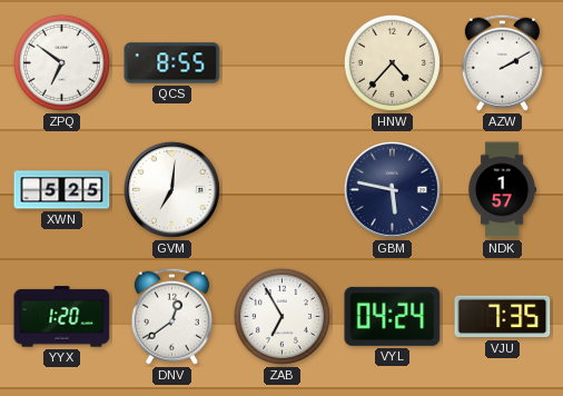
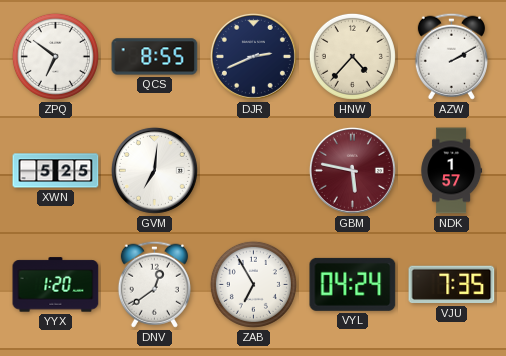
DJR: none -> 2:41 (253, 56)
GBM dial: navy -> burgundy (352, 170)
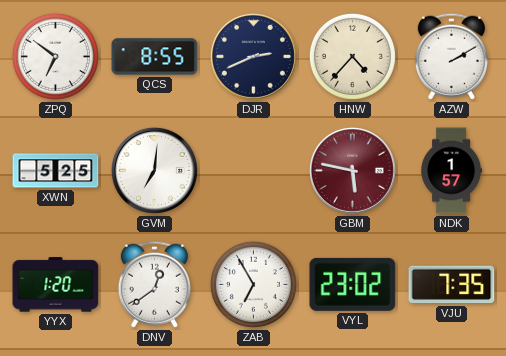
VYL: 04:24 -> 23:02 (353, 284)
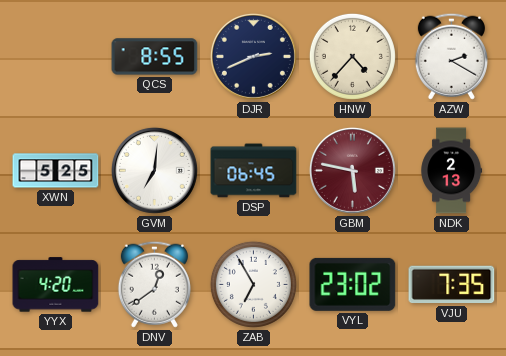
ZPQ: 6:51 -> none (55, 56)
AZW: 2:10 -> 2:20 (451, 56)
DSP: none -> 06:45 (254, 171)
NDK: 1:57 -> 2:13 (452, 171)
YYX: 1:20 -> 4:20 (56, 285)
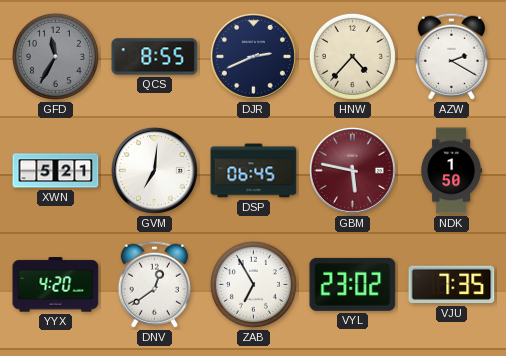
GFD: none -> 11:35 (55, 56)
XWN: 5:25 -> 5:21 (56, 171)
NDK: 2:13 -> 1:50 (452, 171)
